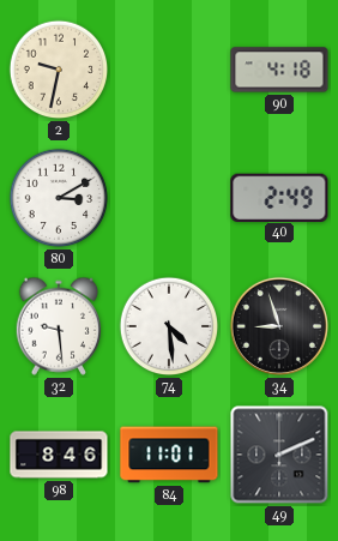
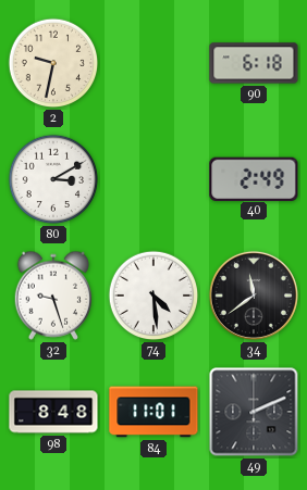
90: 4:18 -> 6:18 (254, 63)
32: 9:29 -> 9:27 (52, 296)
34: 8:57 -> 11:39 (254, 296)
98: 8:46 -> 8:48 (53, 412)
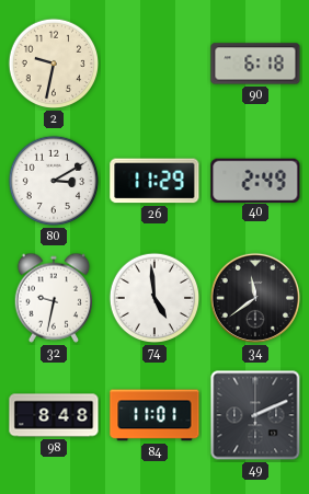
26: none -> 11:29 (154, 181)
32: 9:27 -> 9:32 (53, 298)
74: 4:29 -> 4:59 (154, 298)
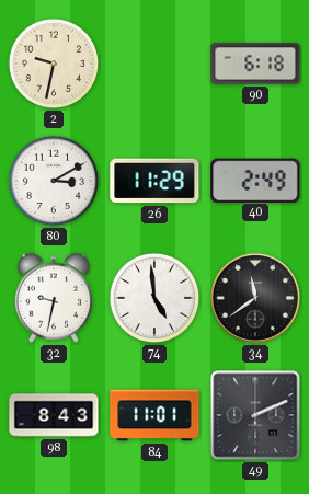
98: 8:48 -> 8:43 (54, 415)
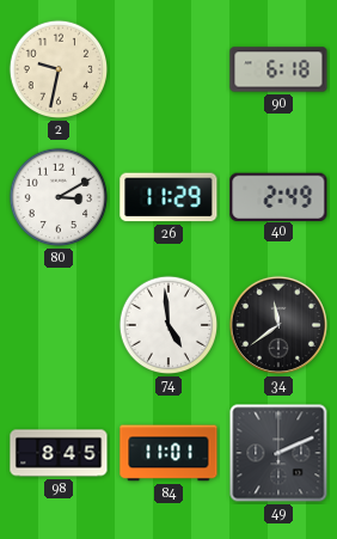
32: 9:32 -> none (53, 298)
98: 8:43 -> 8:45 (59, 453)
